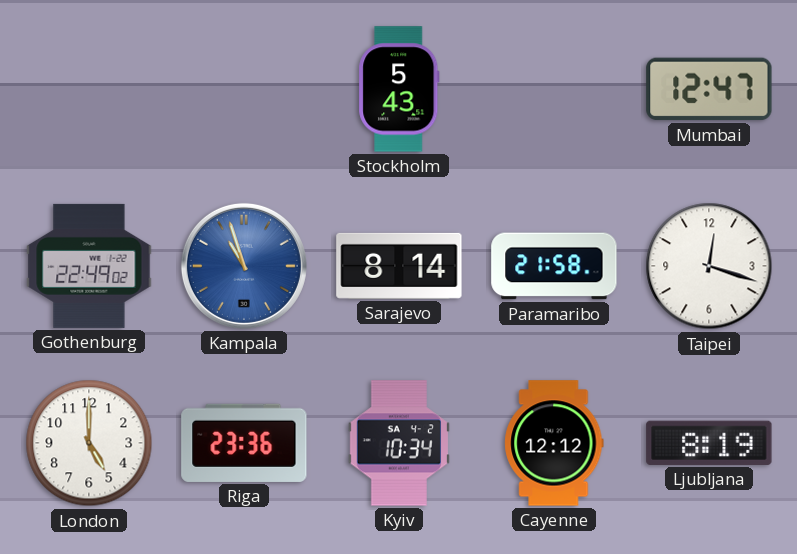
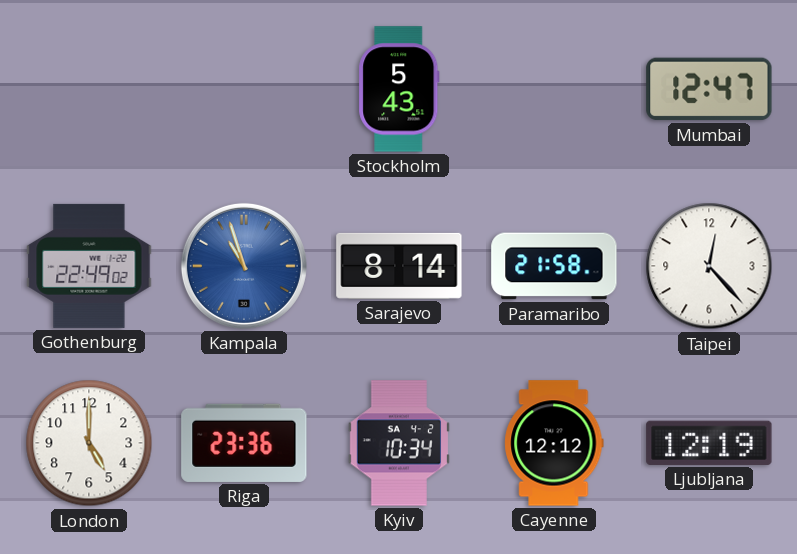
Taipei: 12:18 -> 12:23 (709, 266)
Ljubljana: 8:19 -> 12:19 (709, 443)
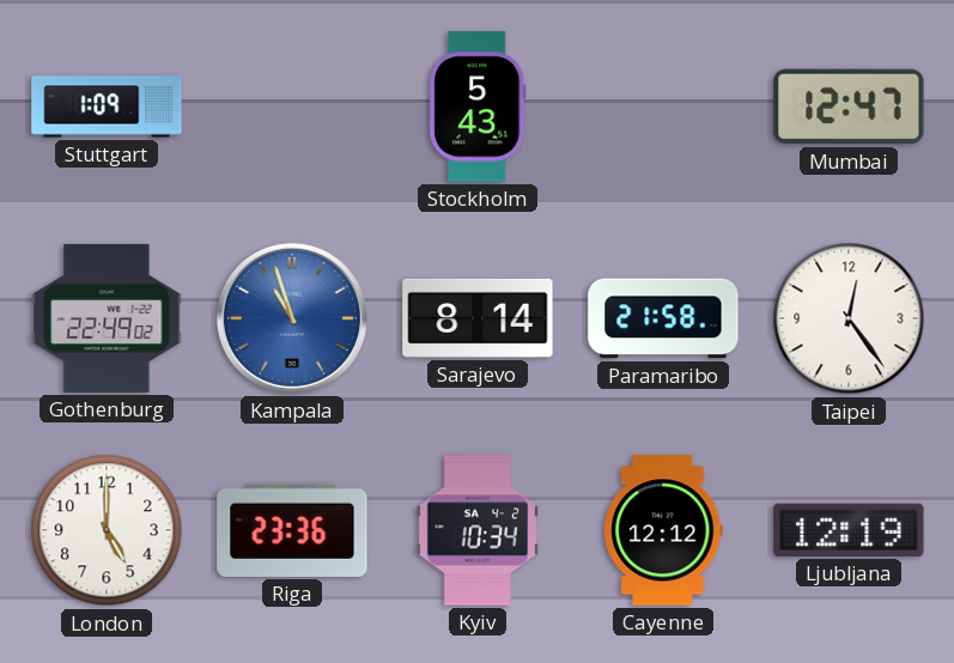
Stuttgart: none -> 1:09 (107, 107)
Taipei: 12:23 -> 12:24 (849, 318)
